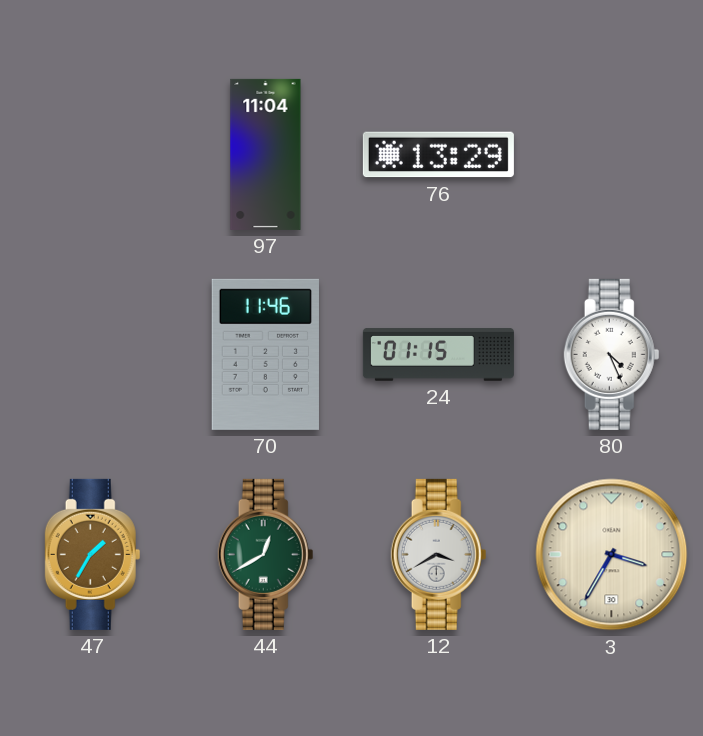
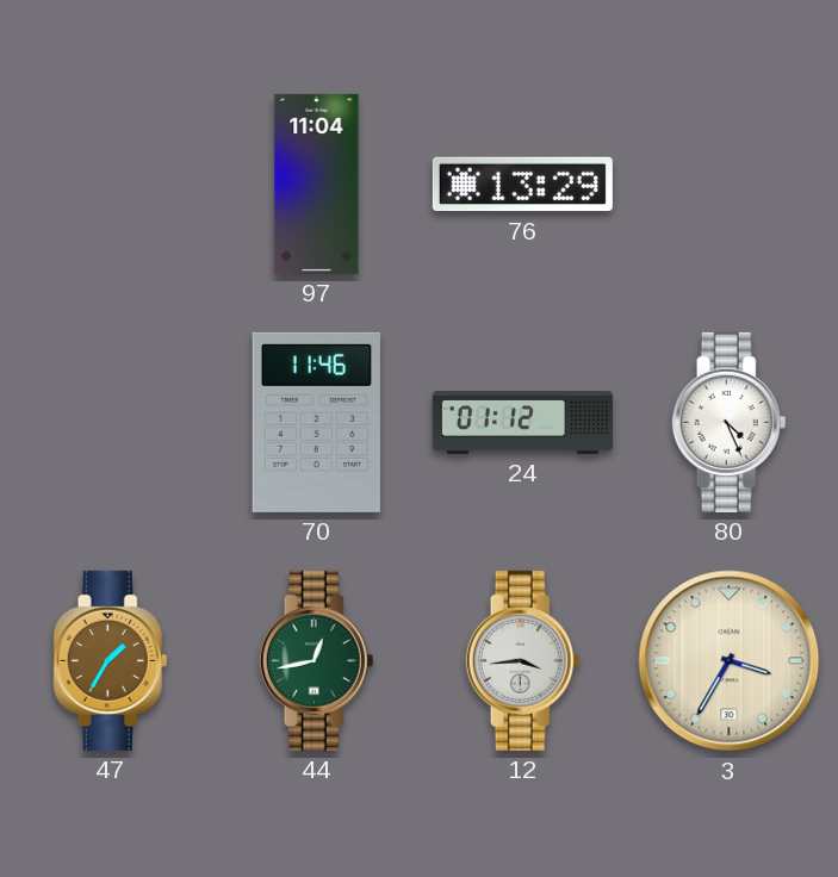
24: 01:15 -> 01:12 (522, 423)
44: 12:40 -> 12:43 (317, 660)
12: 3:40 -> 3:44 (523, 660)
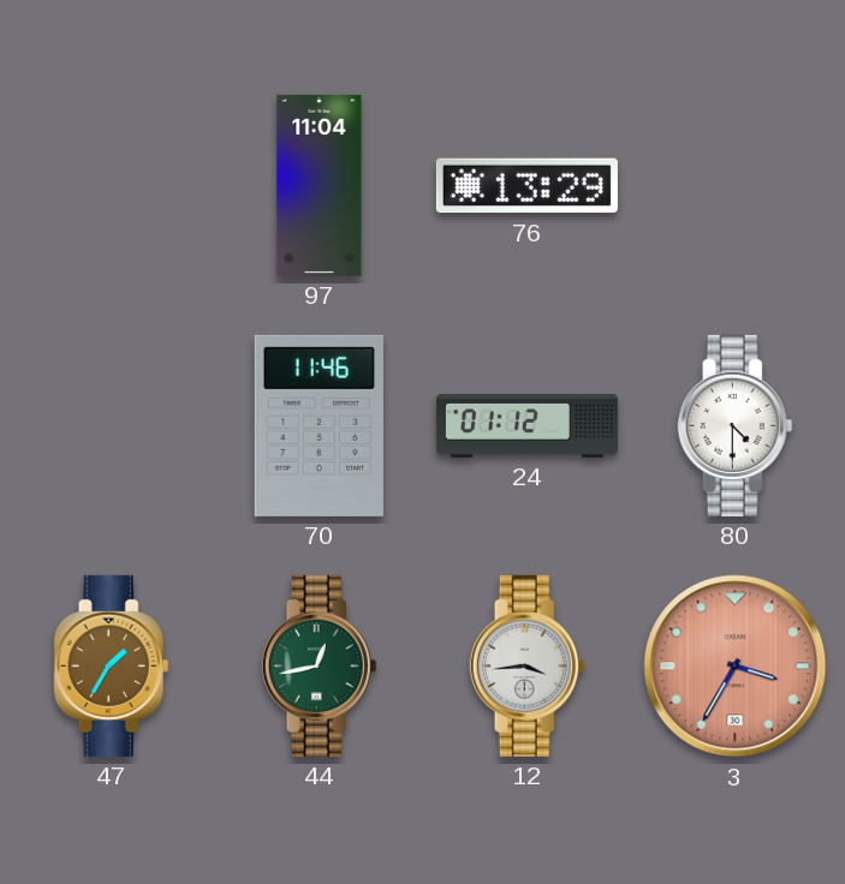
80: 4:26 -> 4:30 (736, 425)
3 dial: cream -> salmon (736, 667)
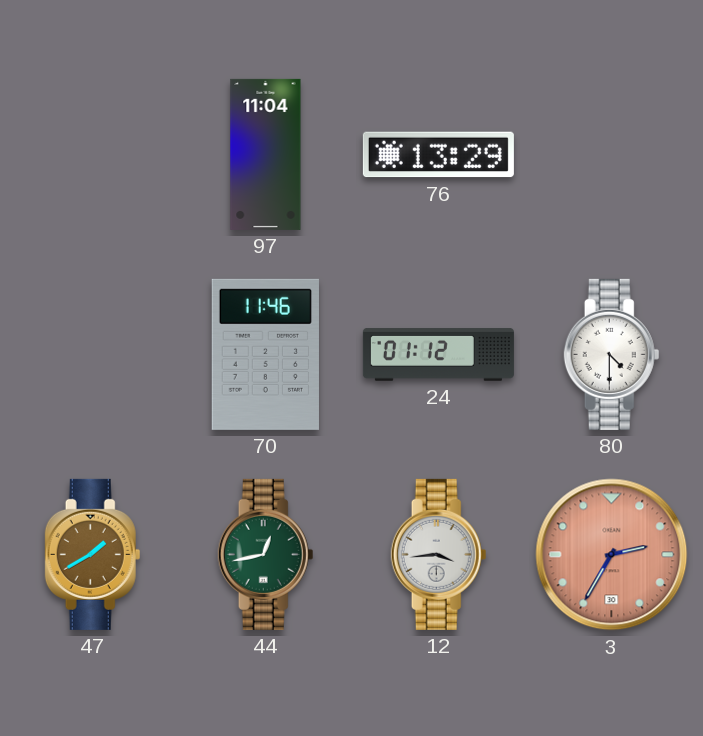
47: 1:35 -> 1:40 (93, 554)
3: 3:35 -> 2:35 (612, 555)
